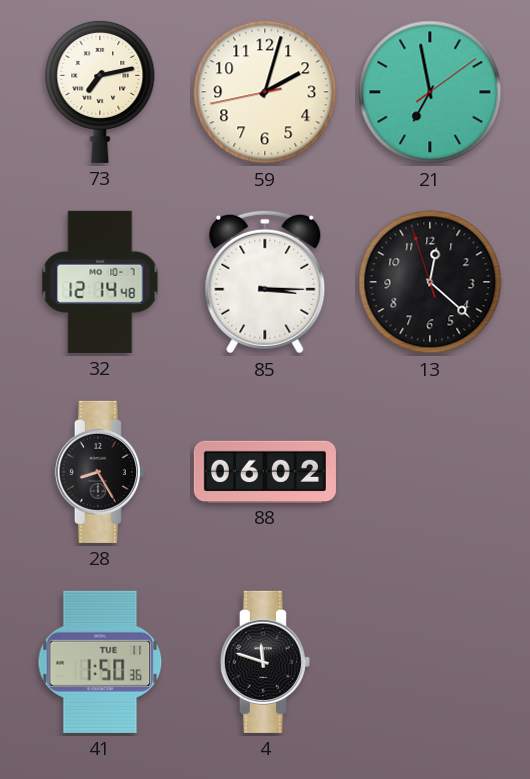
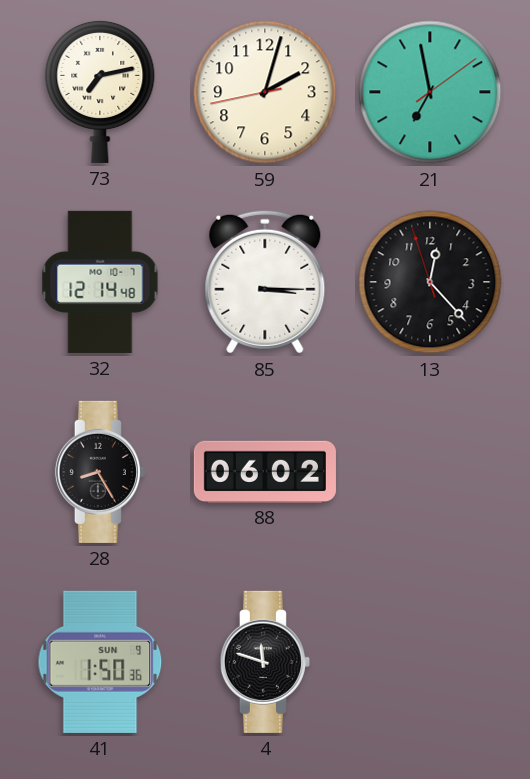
13: 12:21 -> 12:22 (430, 282)
41 date: TUE 11 -> SUN 9 (100, 662)
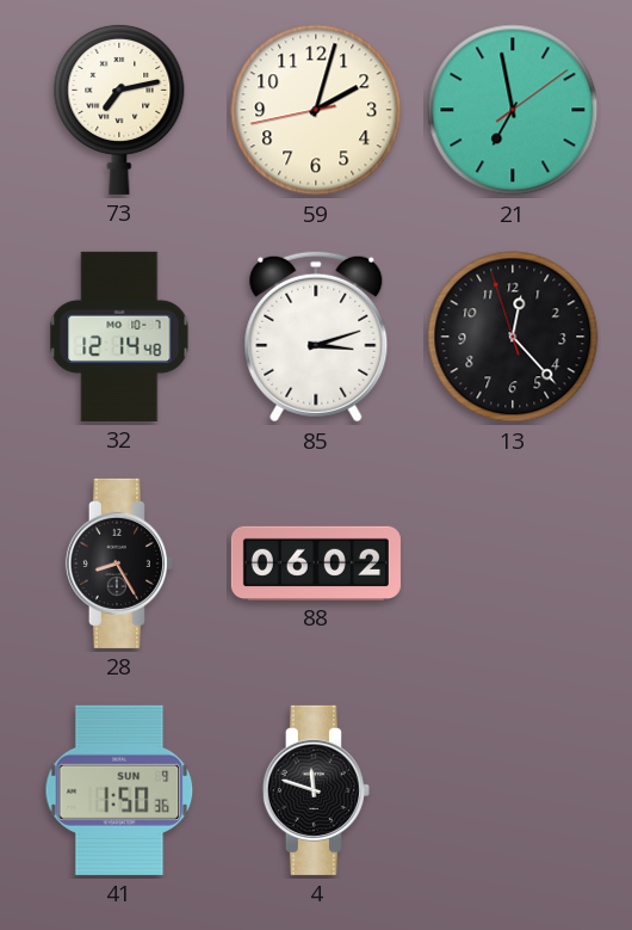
85: 3:15 -> 3:12 (316, 337)
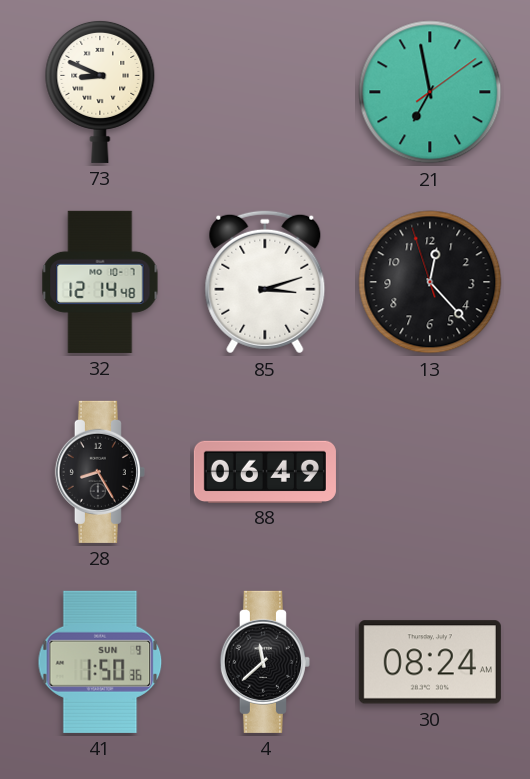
73: 7:13 -> 8:49 (100, 91)
59: 2:02 -> none (316, 110)
88: 06:02 -> 06:49 (265, 471)
4: 11:48 -> 11:38 (265, 662)
30: none -> 08:24 (430, 662)
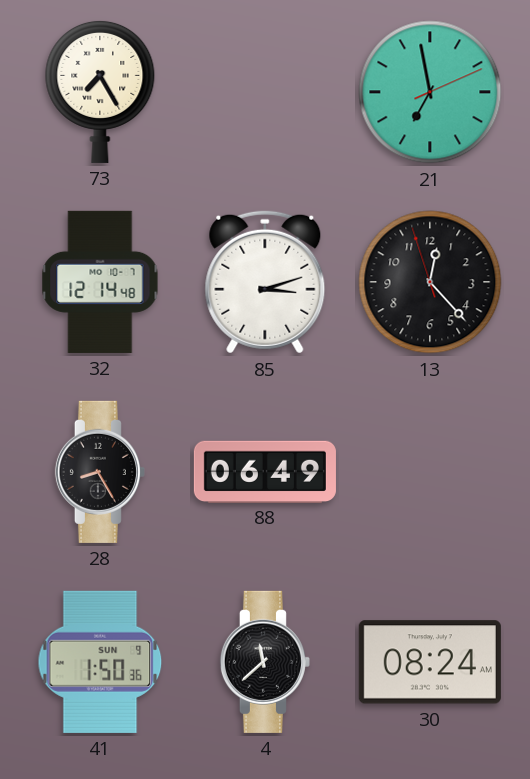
73: 8:49 -> 7:25 (100, 91)
21: 6:58:09 -> 6:58:11 (430, 92)
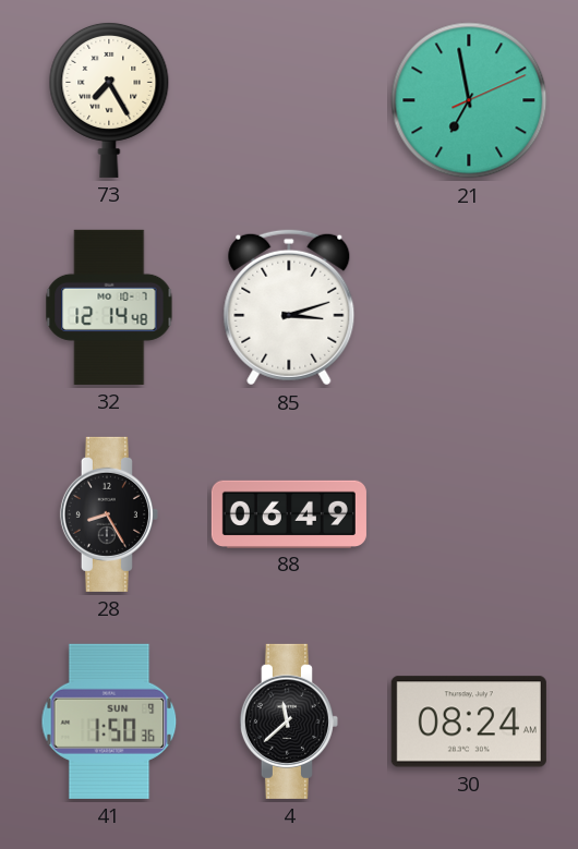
13: 12:22 -> none (430, 282)
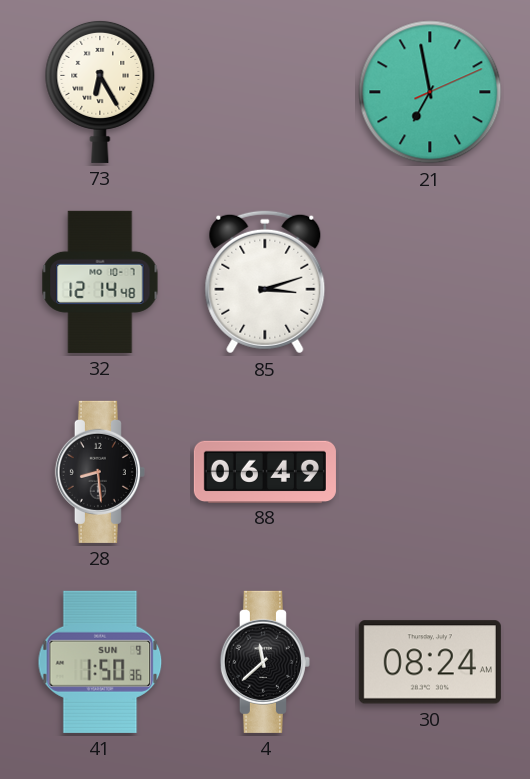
73: 7:25 -> 6:25 (100, 91)
28: 8:25 -> 8:29 (100, 472)
